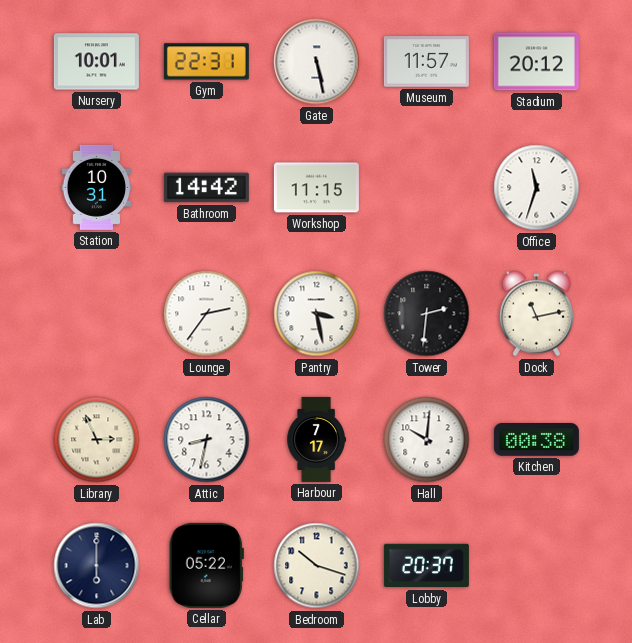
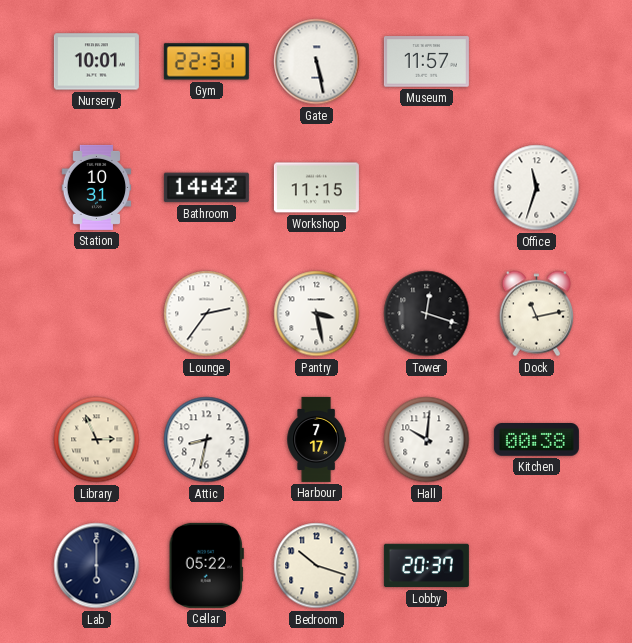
Stadium: 20:12 -> none (536, 62)
Tower: 2:31 -> 12:18 (427, 314)
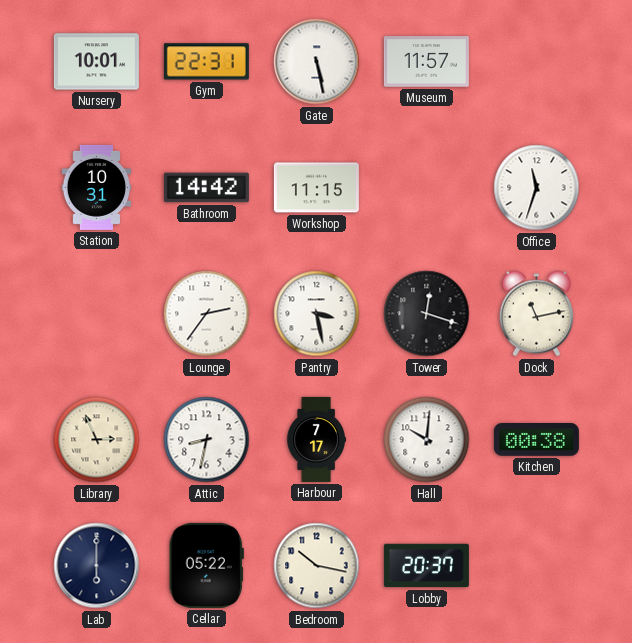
Bedroom: 10:18 -> 10:17 (317, 566)
